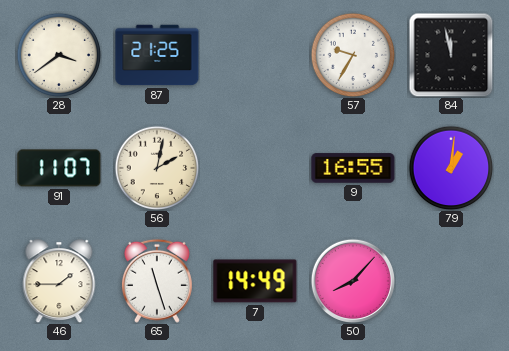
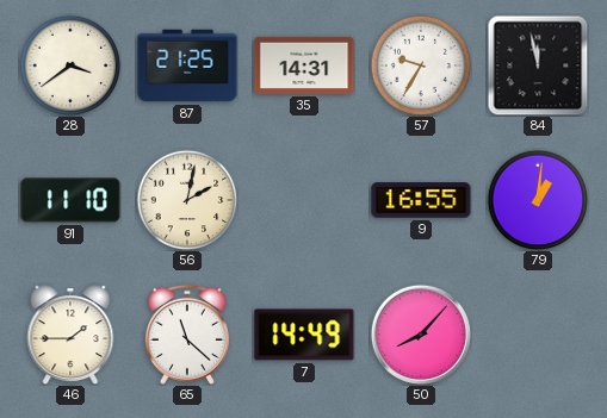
35: none -> 14:31 (304, 65)
91: 11:07 -> 11:10 (70, 200)
65: 11:27 -> 11:22 (187, 335)
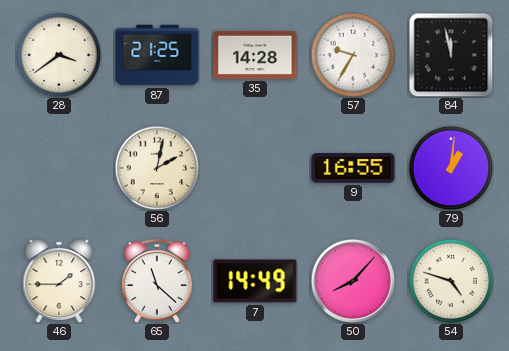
35: 14:31 -> 14:28 (255, 55)
91: 11:10 -> none (70, 200)
54: none -> 4:48 (451, 281)
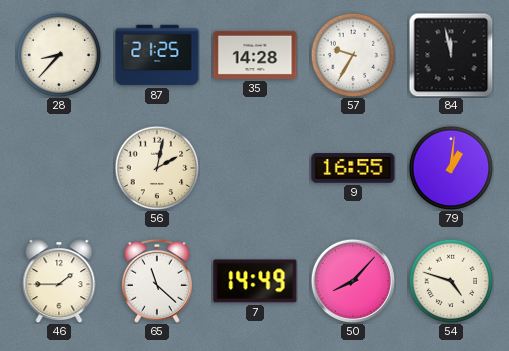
28: 3:39 -> 8:37 (59, 55)
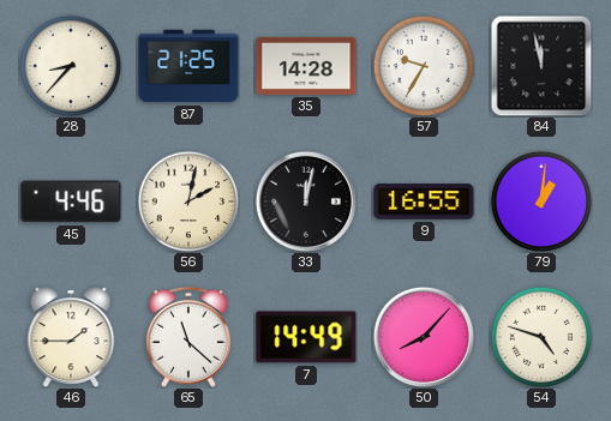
45: none -> 4:46 (71, 202)
33: none -> 12:02 (305, 200)
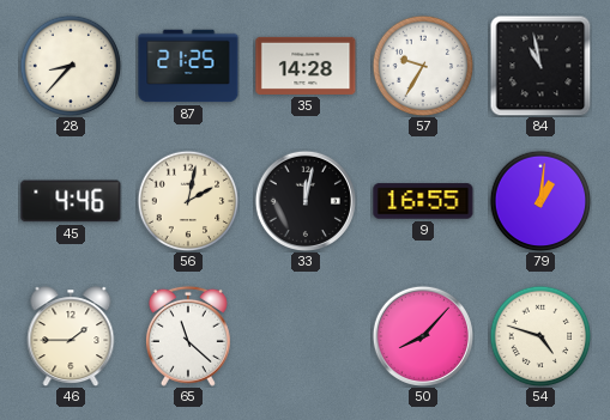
84: 11:58 -> 10:58 (540, 66)
7: 14:49 -> none (306, 337)
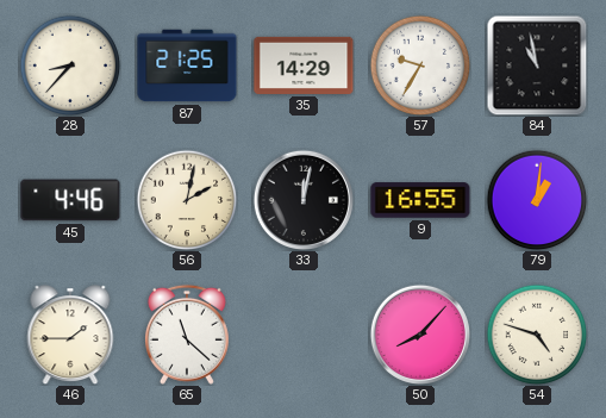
35: 14:28 -> 14:29 (304, 65)
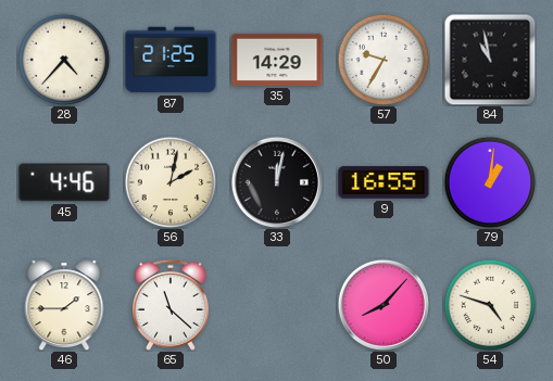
28: 8:37 -> 4:37 (64, 60)
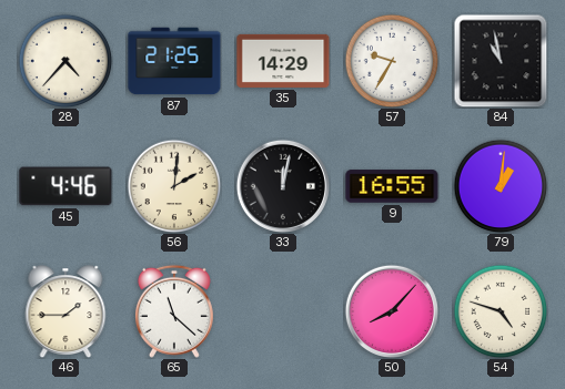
56: 2:02 -> 2:01 (174, 186)
